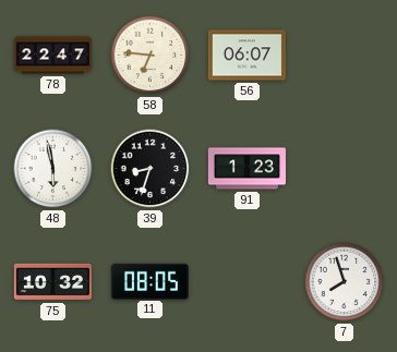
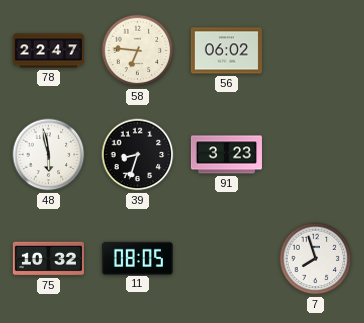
56: 06:07 -> 06:02 (226, 51)
91: 1:23 -> 3:23 (226, 155)
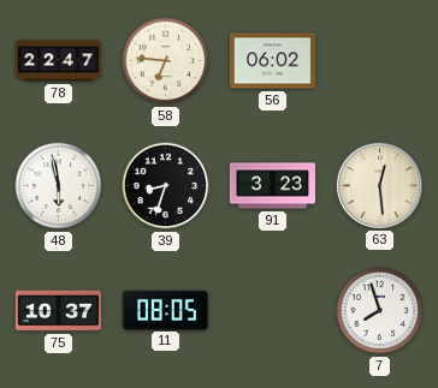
63: none -> 12:29 (379, 185)
75: 10:32 -> 10:37 (58, 311)
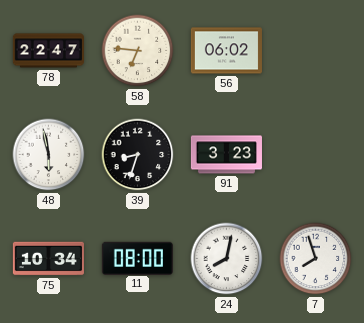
63: 12:29 -> none (379, 185)
75: 10:37 -> 10:34 (48, 259)
11: 08:05 -> 08:00 (137, 258)
24: none -> 8:02 (227, 259)
